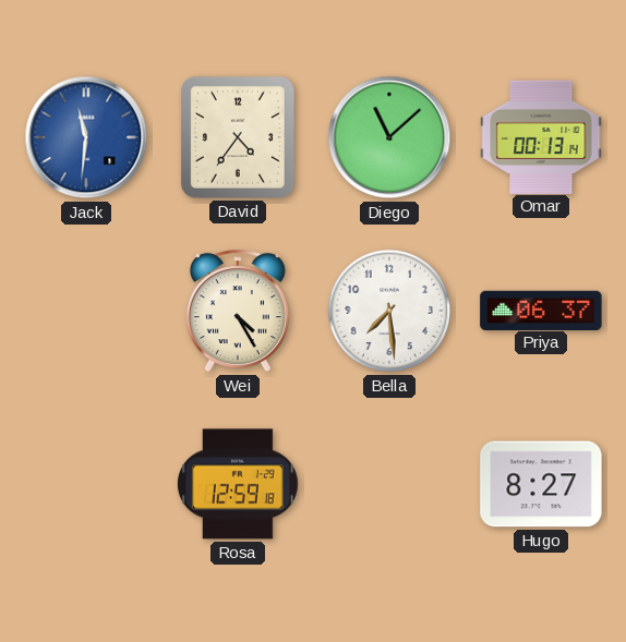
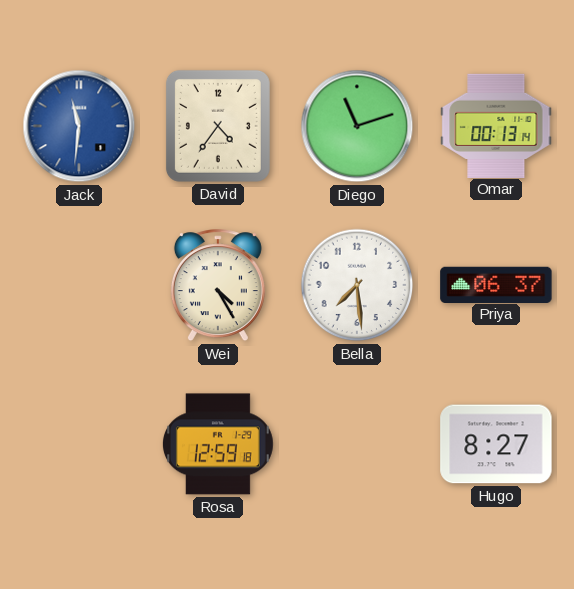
Diego: 11:08 -> 11:12 (357, 126)
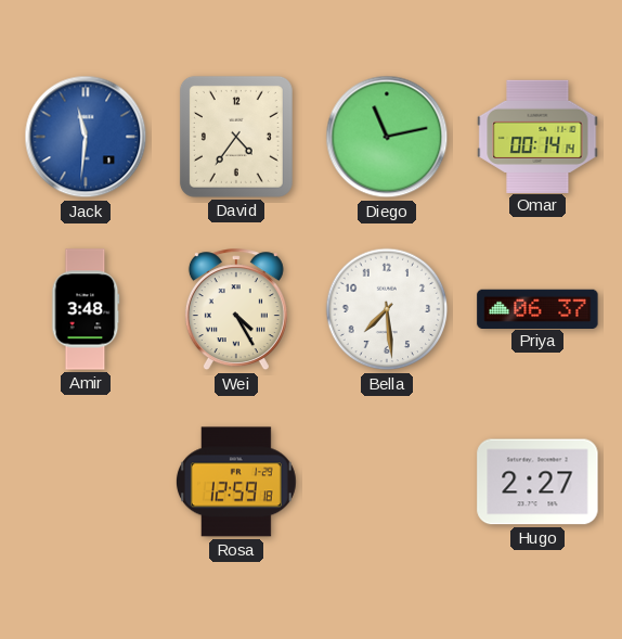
Diego: 11:12 -> 11:13 (387, 137)
Omar: 00:13 -> 00:14 (537, 136)
Amir: none -> 3:48 (86, 309)
Hugo: 8:27 -> 2:27 (537, 482)
